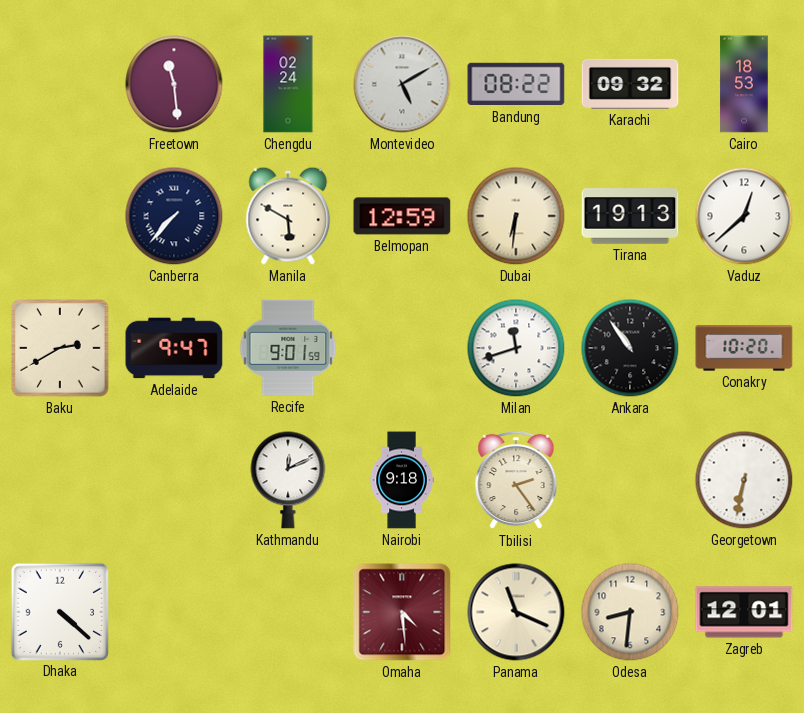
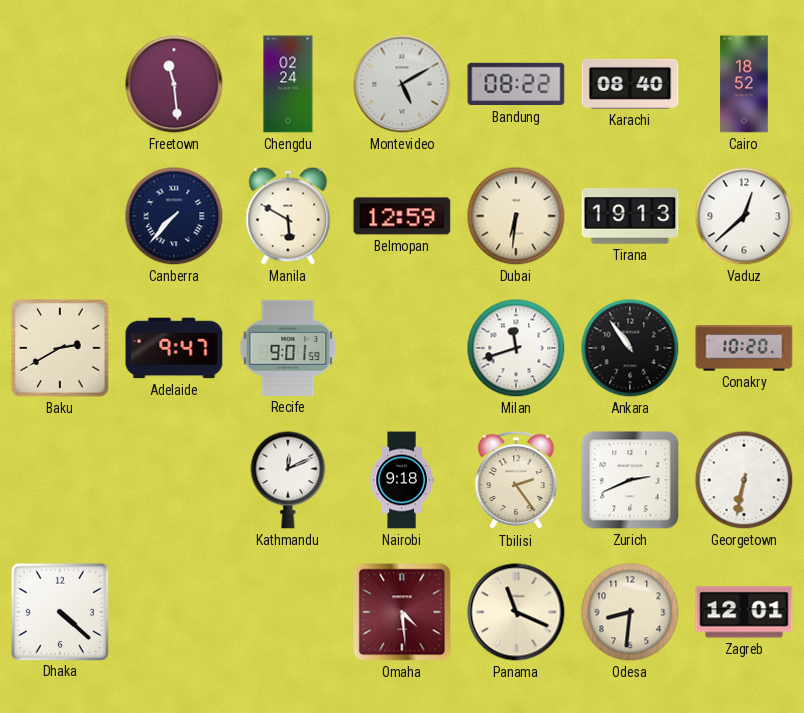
Karachi: 09:32 -> 08:40 (630, 84)
Cairo: 18:53 -> 18:52 (744, 84)
Zurich: none -> 2:41 (630, 480)
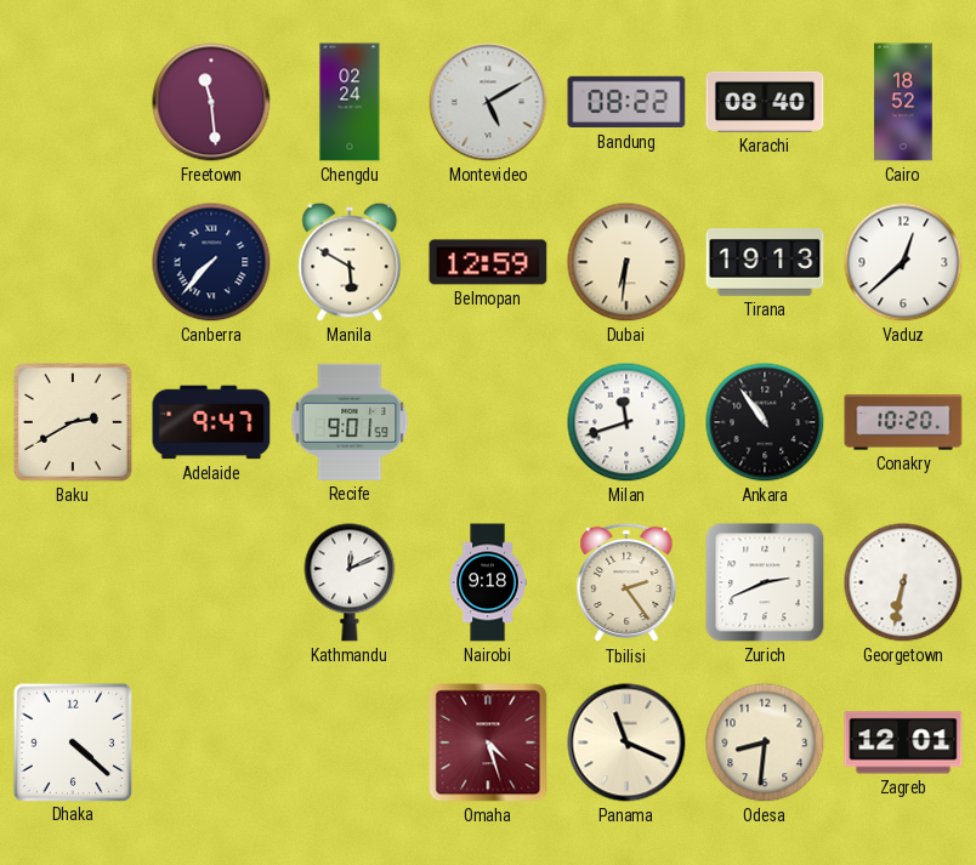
Omaha: 4:29 -> 4:27 (488, 742)
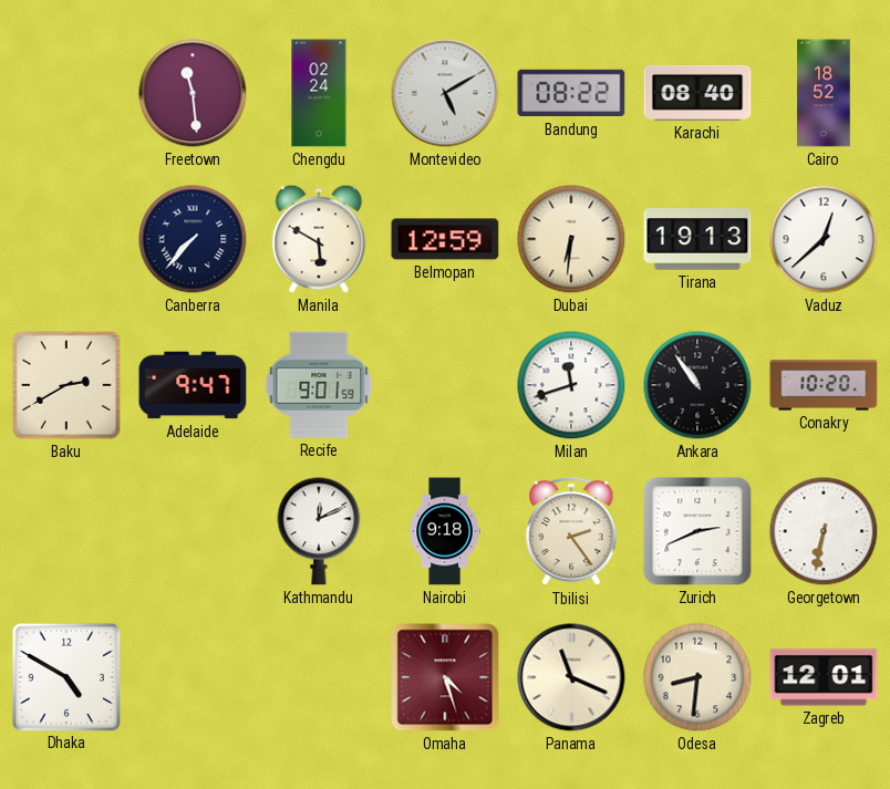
Dhaka: 4:22 -> 4:50 (65, 676)
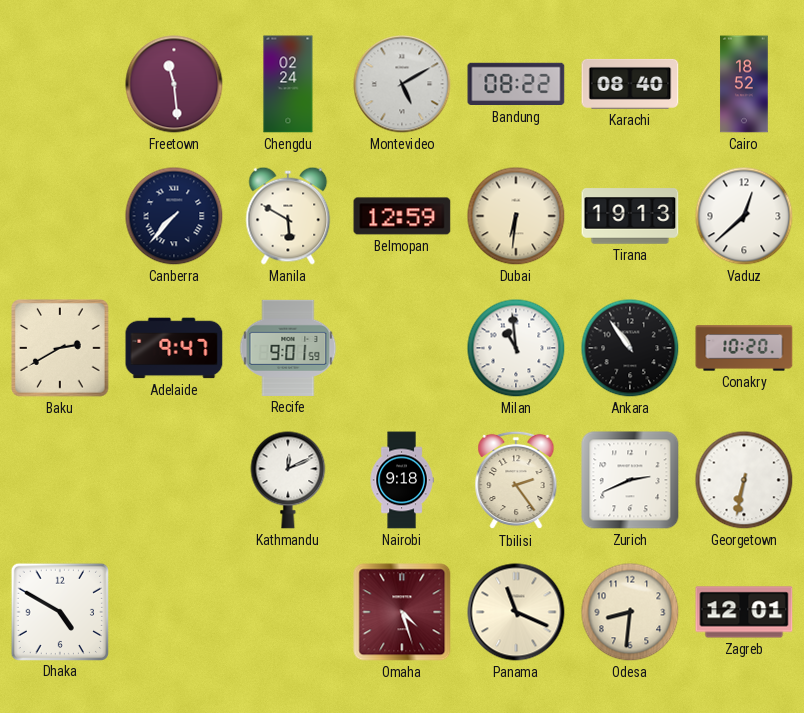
Milan: 11:42 -> 10:59 (516, 348)
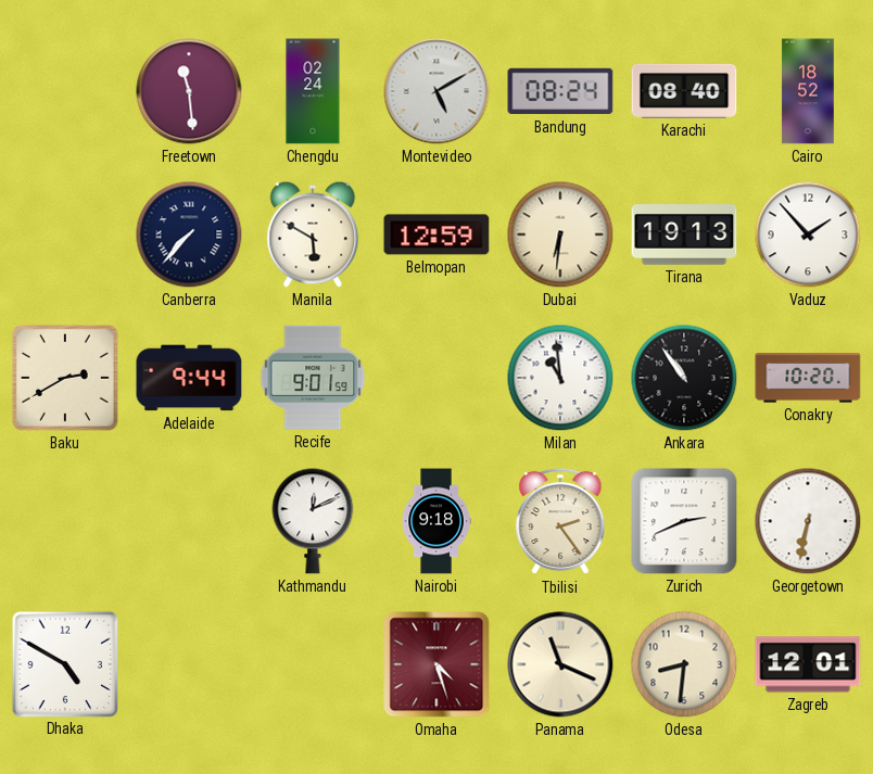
Bandung: 08:22 -> 08:24 (560, 91)
Vaduz: 12:38 -> 1:53 (808, 234)
Adelaide: 9:47 -> 9:44 (189, 378)
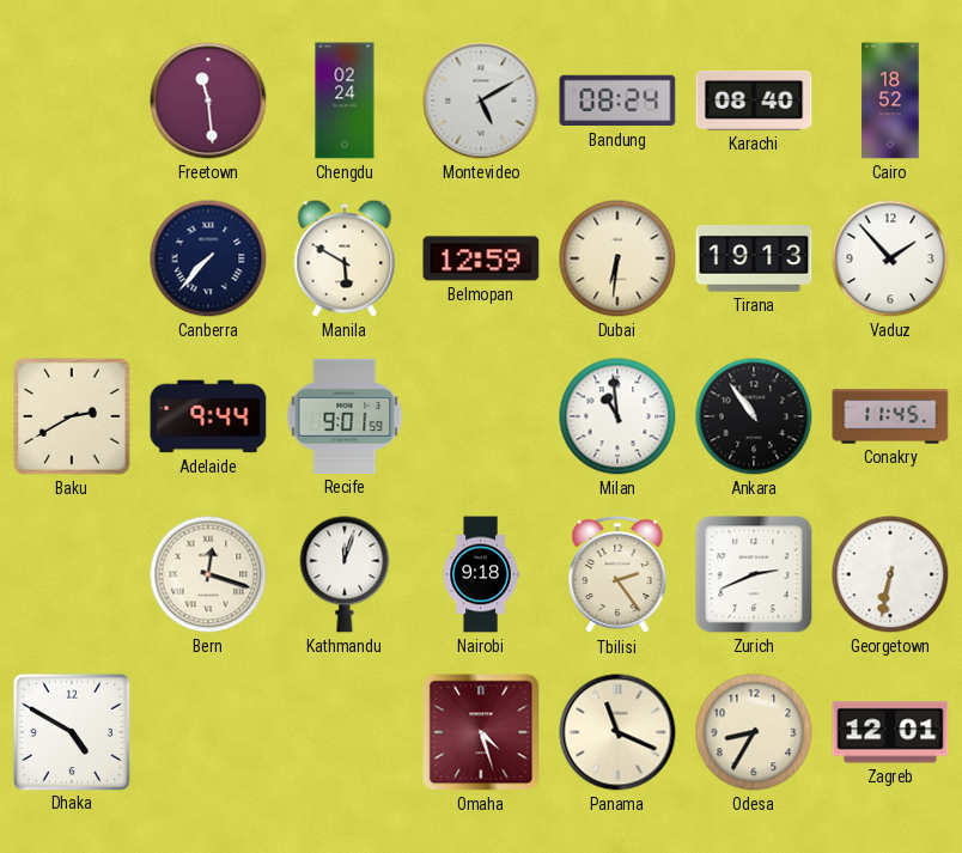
Conakry: 10:20 -> 11:45 (890, 416)
Bern: none -> 12:18 (208, 574)
Kathmandu: 12:11 -> 12:03 (345, 574)
Odesa: 8:31 -> 8:35 (754, 732)
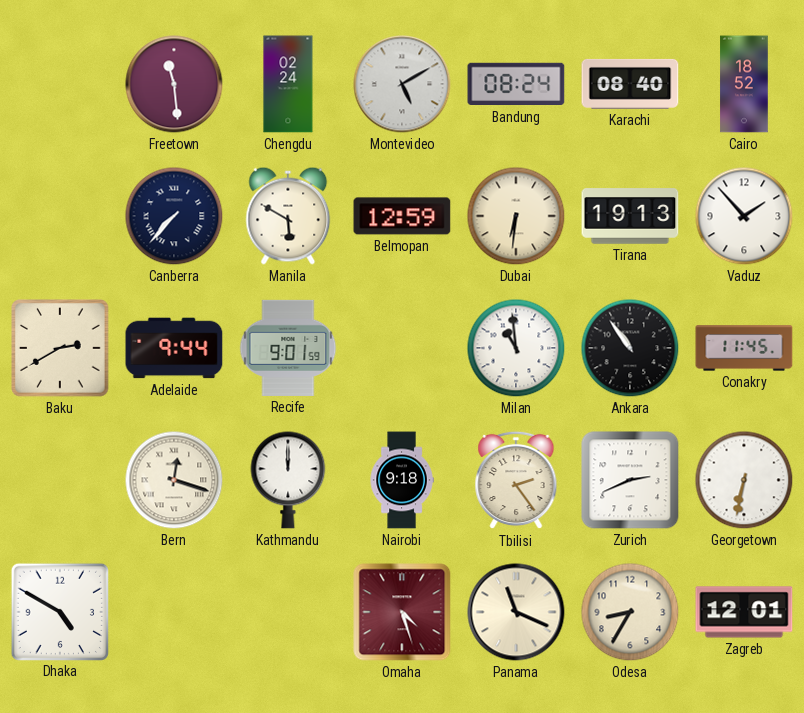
Kathmandu: 12:03 -> 12:00 (288, 480)
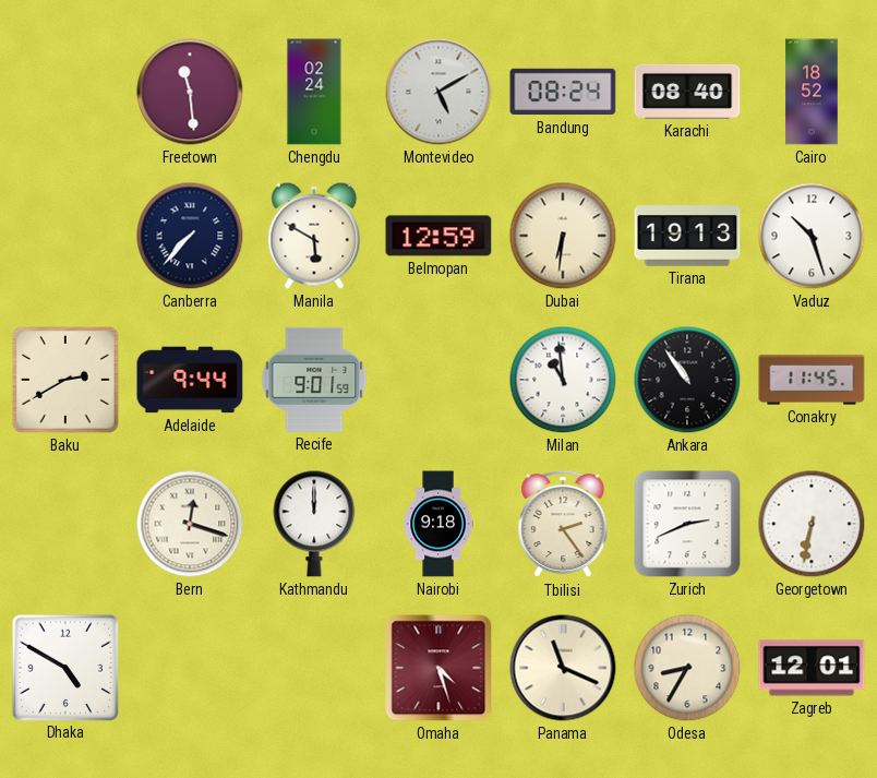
Vaduz: 1:53 -> 10:27 (812, 236)
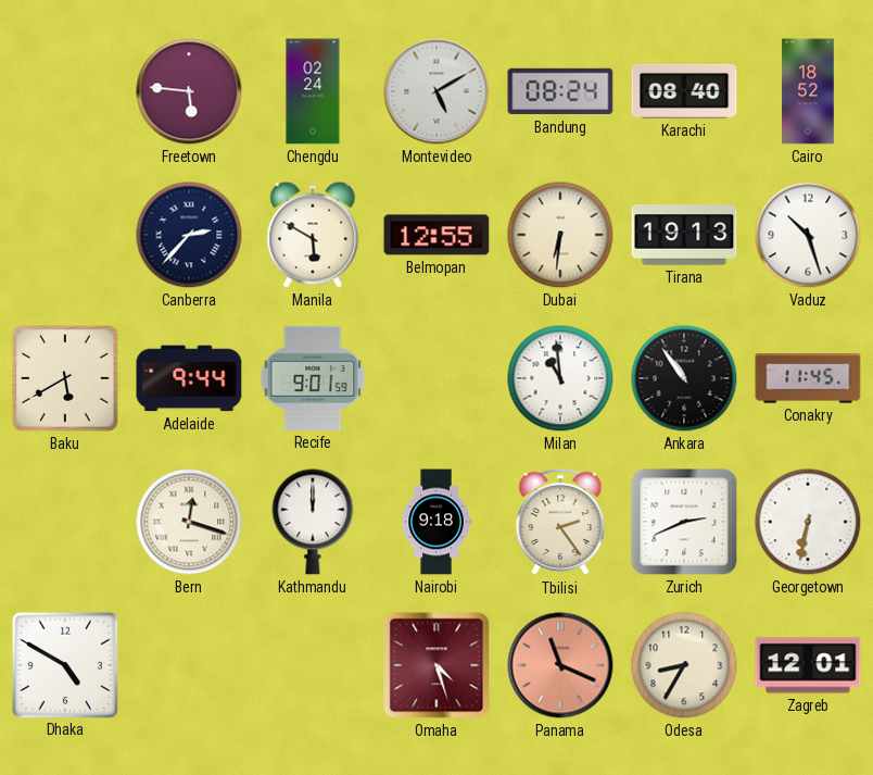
Freetown: 11:29 -> 5:46 (189, 91)
Canberra: 7:37 -> 2:37 (189, 235)
Belmopan: 12:59 -> 12:55 (436, 235)
Baku: 2:40 -> 5:40 (66, 379)
Panama dial: cream -> salmon (560, 665)
